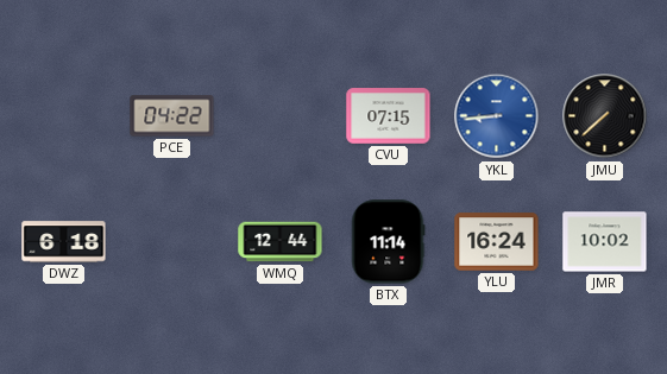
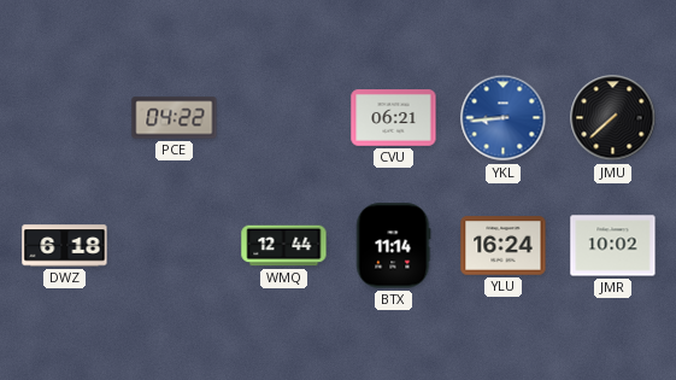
CVU: 07:15 -> 06:21 (394, 118)
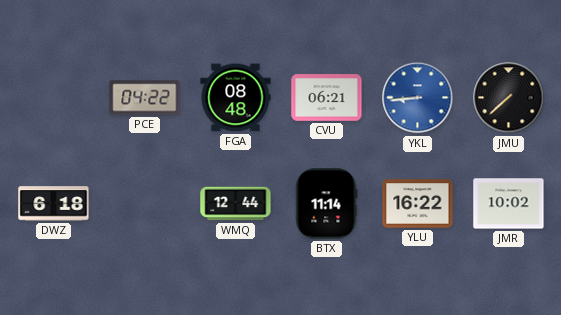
FGA: none -> 08:48 (236, 98)
YLU: 16:24 -> 16:22 (418, 204)
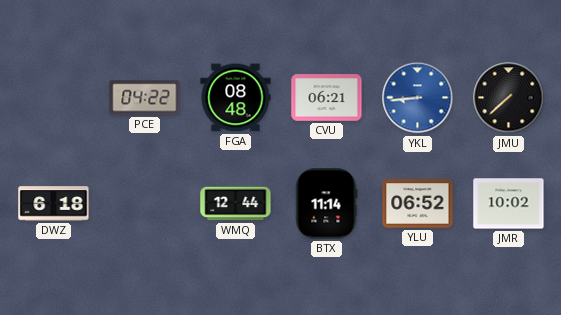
YLU: 16:22 -> 06:52 (418, 204)
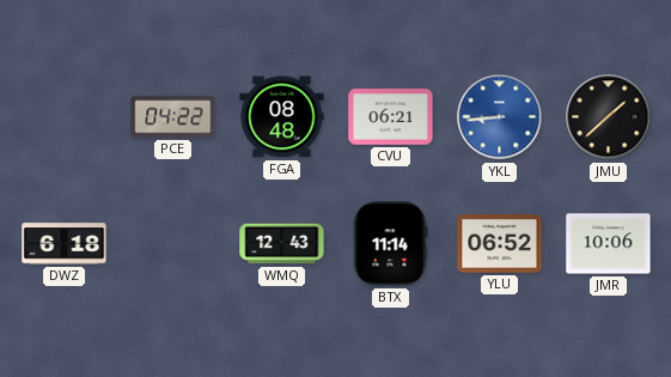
JMU: 7:38 -> 1:38 (609, 117)
WMQ: 12:44 -> 12:43 (282, 244)
JMR: 10:02 -> 10:06 (609, 244)
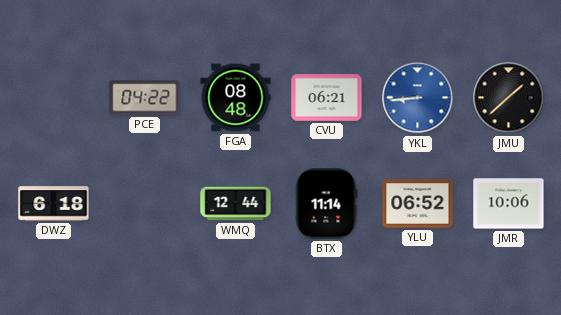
WMQ: 12:43 -> 12:44 (236, 204)
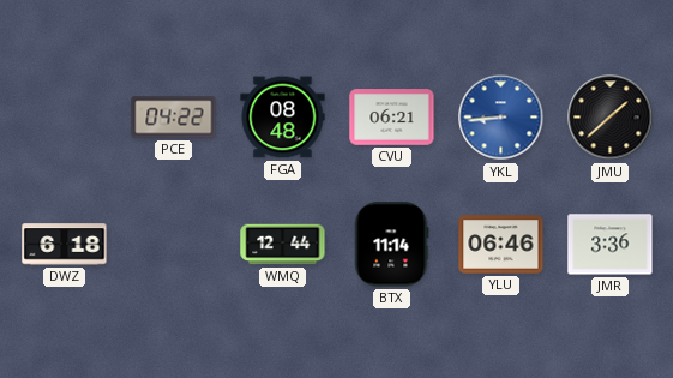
YLU: 06:52 -> 06:46 (501, 245)
JMR: 10:06 -> 3:36 (611, 245)
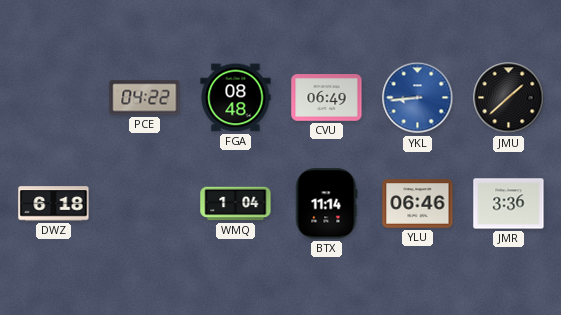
CVU: 06:21 -> 06:49 (327, 98)
WMQ: 12:44 -> 1:04 (236, 204)
